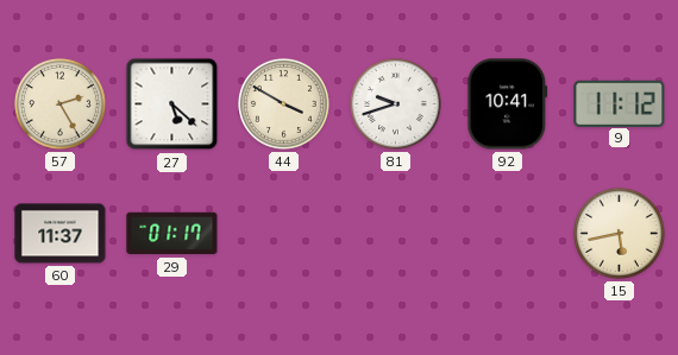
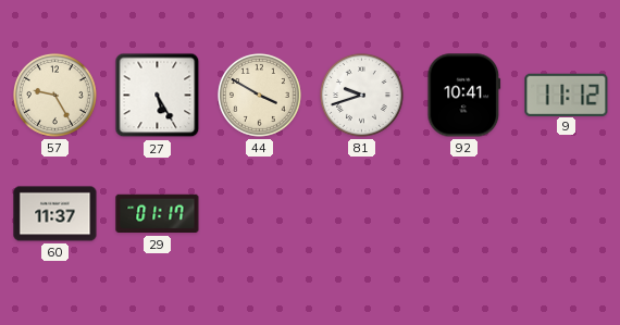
57: 2:25 -> 9:25 (54, 95)
27: 5:22 -> 5:25 (158, 96)
15: 5:43 -> none (619, 233)
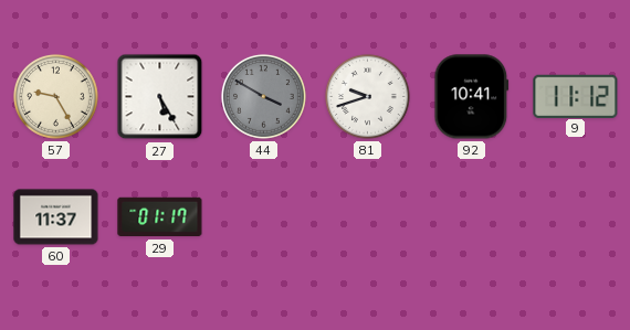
44 dial: cream -> grey (263, 96)
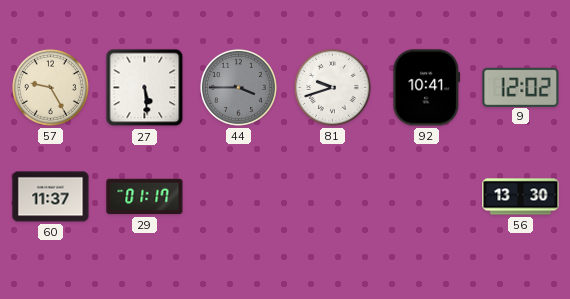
27: 5:25 -> 5:29 (145, 88)
44: 3:50 -> 3:45 (238, 87)
9: 11:12 -> 12:02 (521, 87)
56: none -> 13:30 (521, 197)
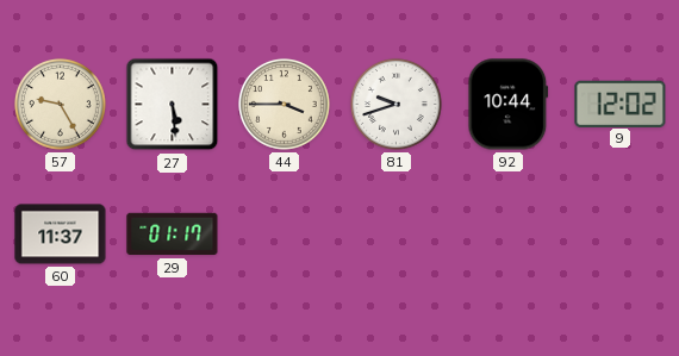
44 dial: grey -> cream (284, 104)
92: 10:41 -> 10:44 (509, 105)
56: 13:30 -> none (521, 197)
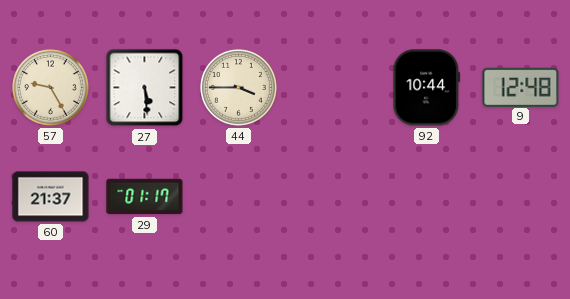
81: 9:42 -> none (395, 104)
9: 12:02 -> 12:48 (521, 87)
60: 11:37 -> 21:37 (51, 197)
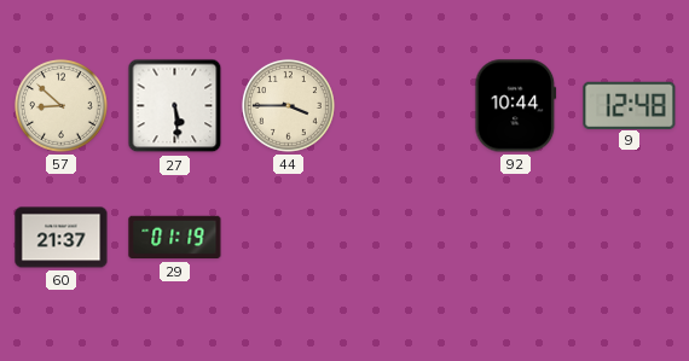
57: 9:25 -> 8:52 (60, 105)
29: 01:17 -> 01:19 (175, 238)
